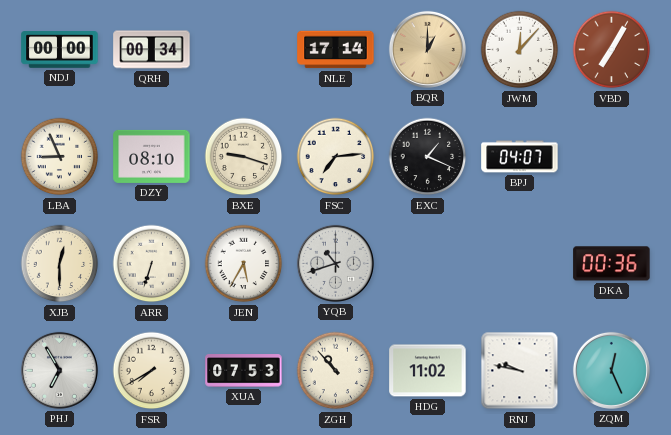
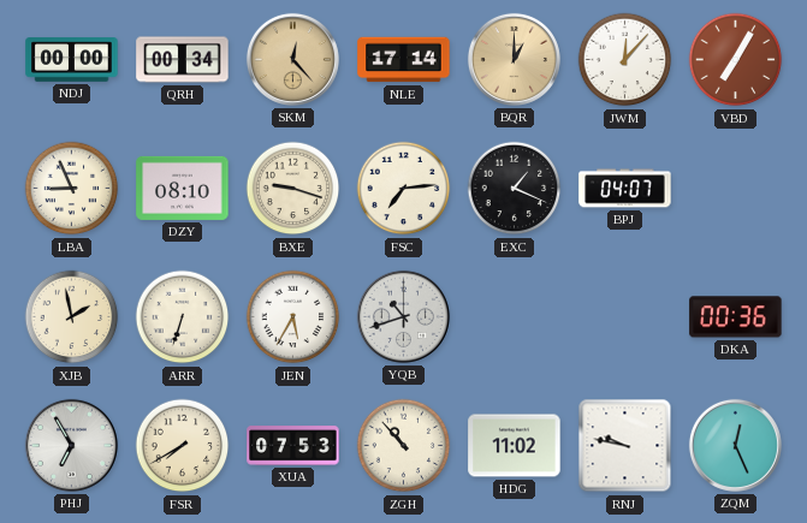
SKM: none -> 12:23 (292, 59)
XJB: 12:30 -> 1:58 (72, 317)
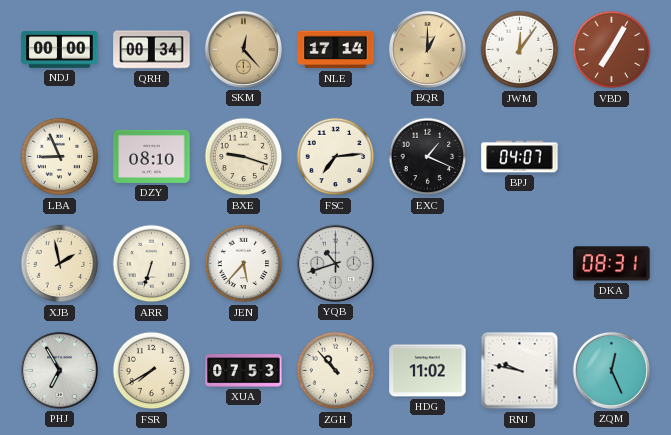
JWM: 12:07 -> 12:06 (520, 50)
JEN: 5:35 -> 5:37 (244, 264)
DKA: 00:36 -> 08:31 (612, 264)
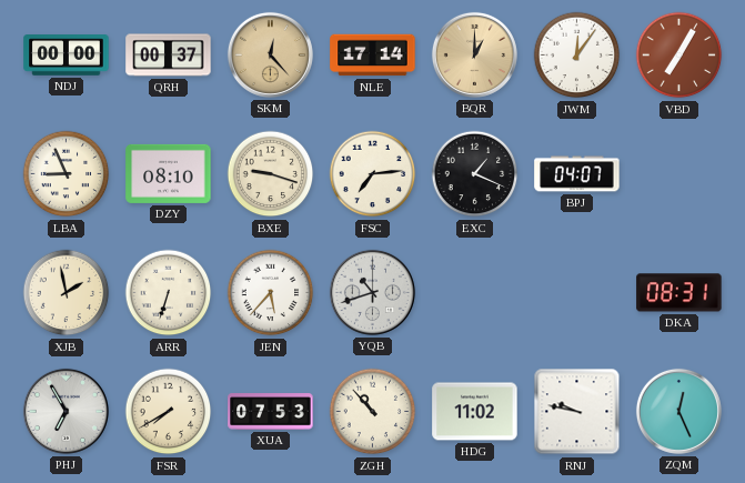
QRH: 00:34 -> 00:37 (169, 56)
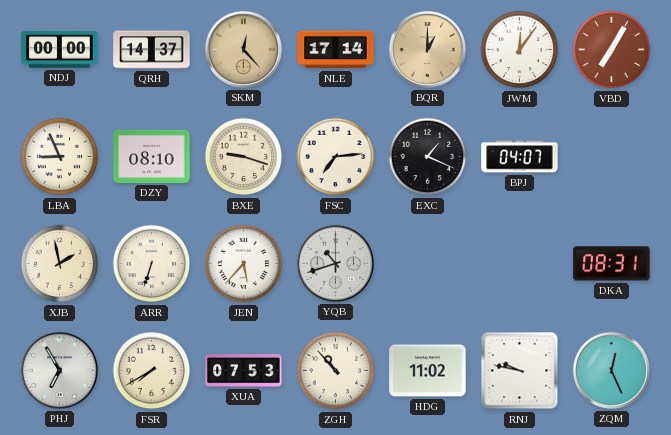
QRH: 00:37 -> 14:37 (152, 50)
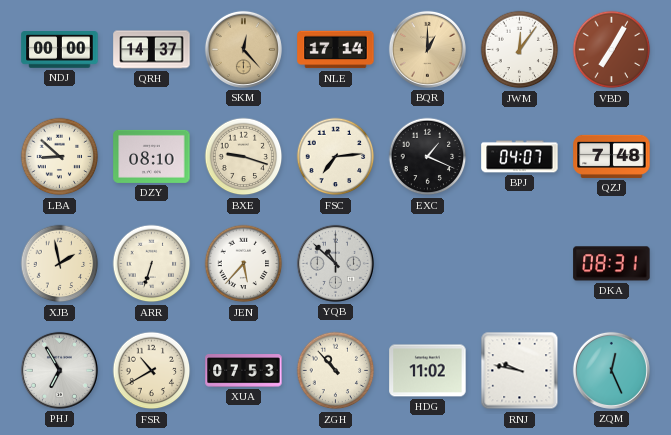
LBA: 8:56 -> 8:52 (60, 157)
QZJ: none -> 7:48 (612, 156)
YQB: 10:42 -> 10:52 (335, 263)
FSR: 7:40 -> 10:40 (152, 371)
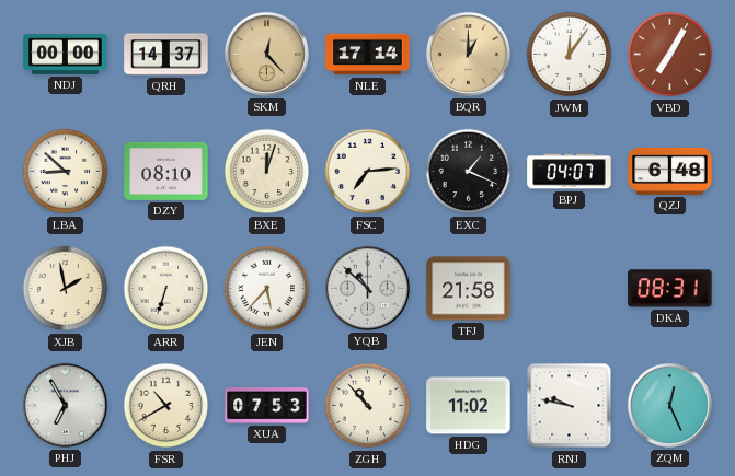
BXE: 9:18 -> 12:03 (267, 172)
QZJ: 7:48 -> 6:48 (670, 171)
TFJ: none -> 21:58 (469, 289)
